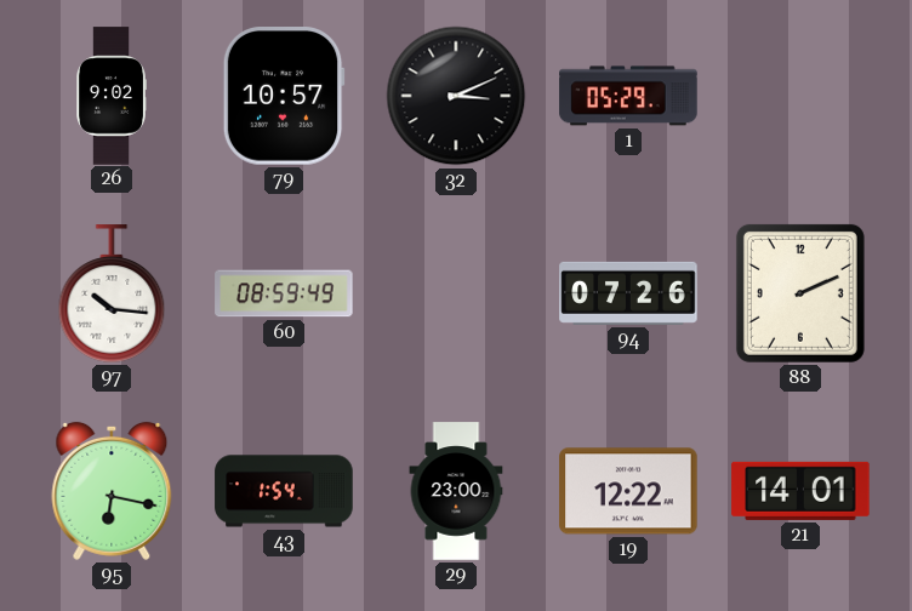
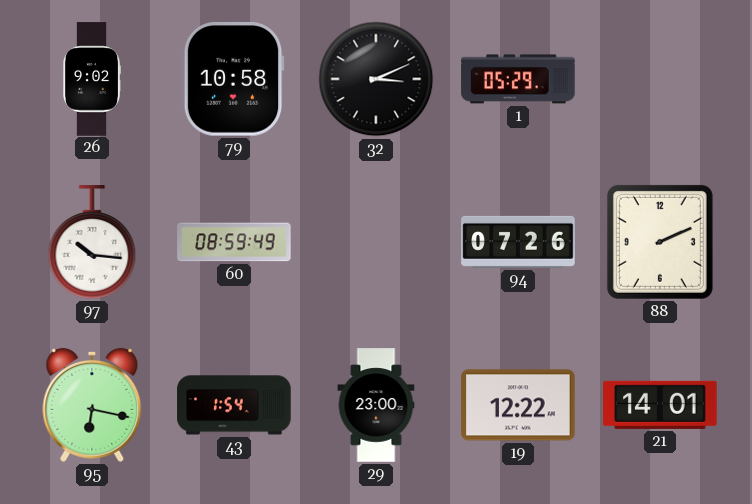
79: 10:57 -> 10:58 (234, 80)
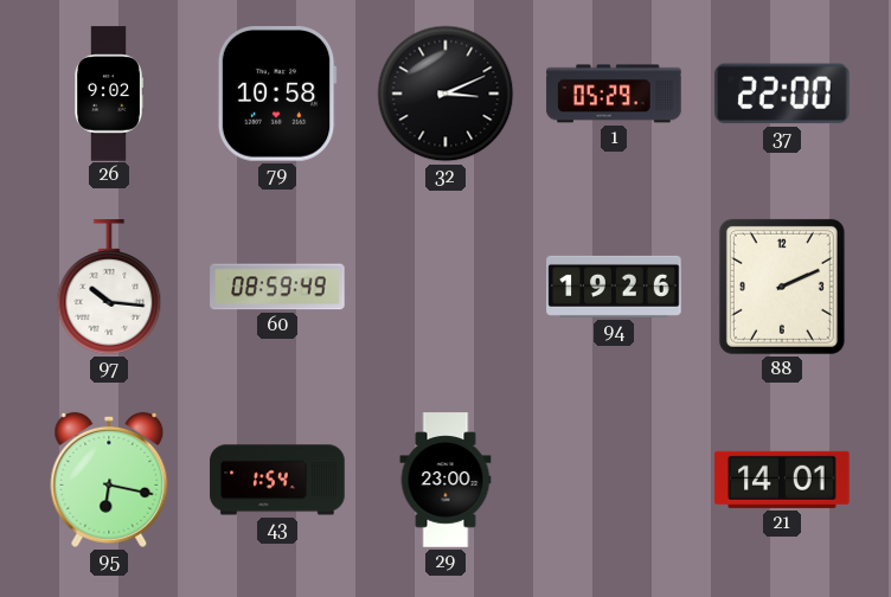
37: none -> 22:00 (783, 94)
94: 07:26 -> 19:26 (614, 287)
19: 12:22 -> none (518, 405)
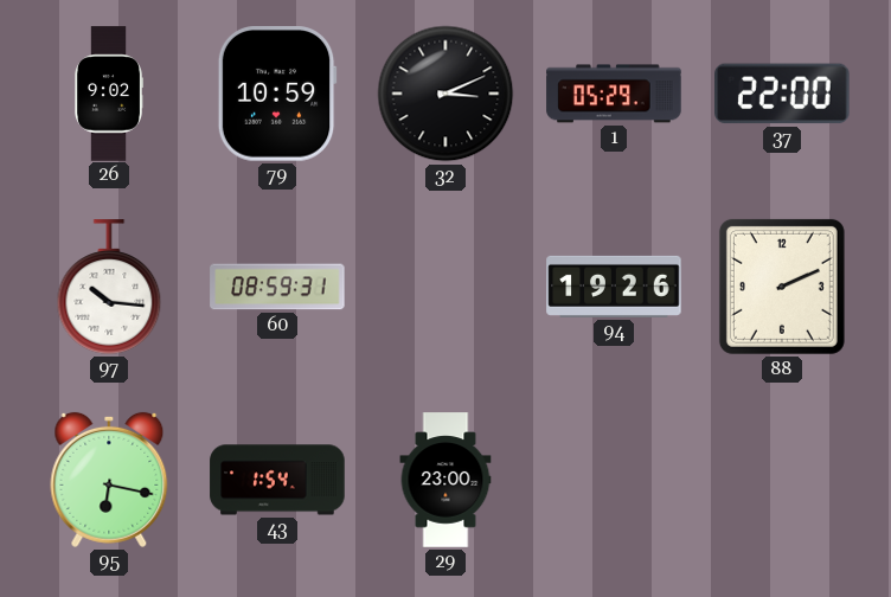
79: 10:58 -> 10:59 (277, 95)
60: 08:59:49 -> 08:59:31 (277, 287)
21: 14:01 -> none (782, 480)
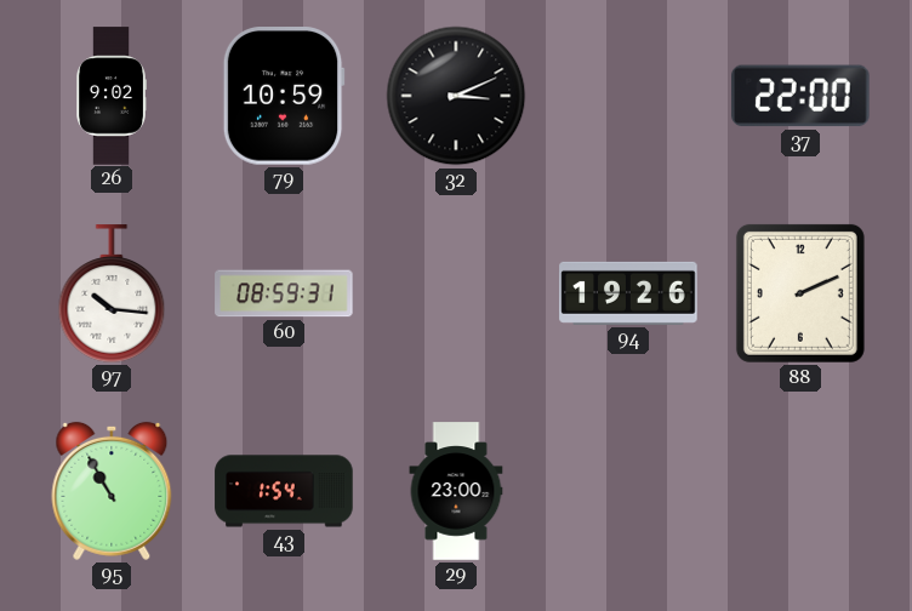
1: 05:29 -> none (614, 94)
95: 6:17 -> 10:55 (112, 491)
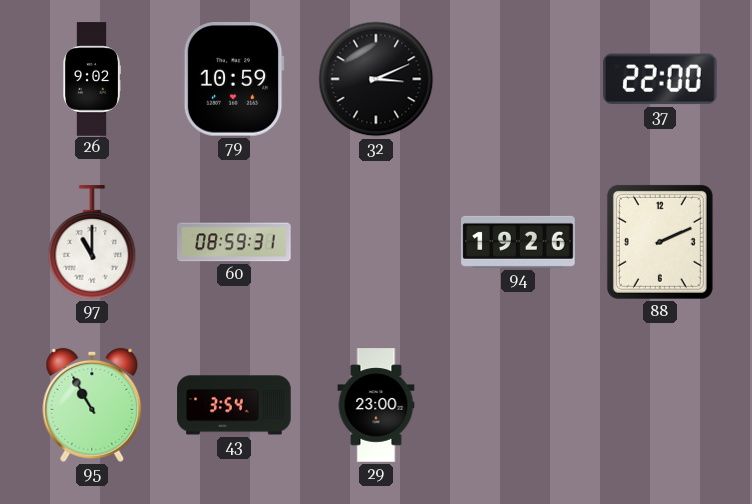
97: 10:16 -> 11:00 (92, 242)
43: 1:54 -> 3:54 (234, 405)
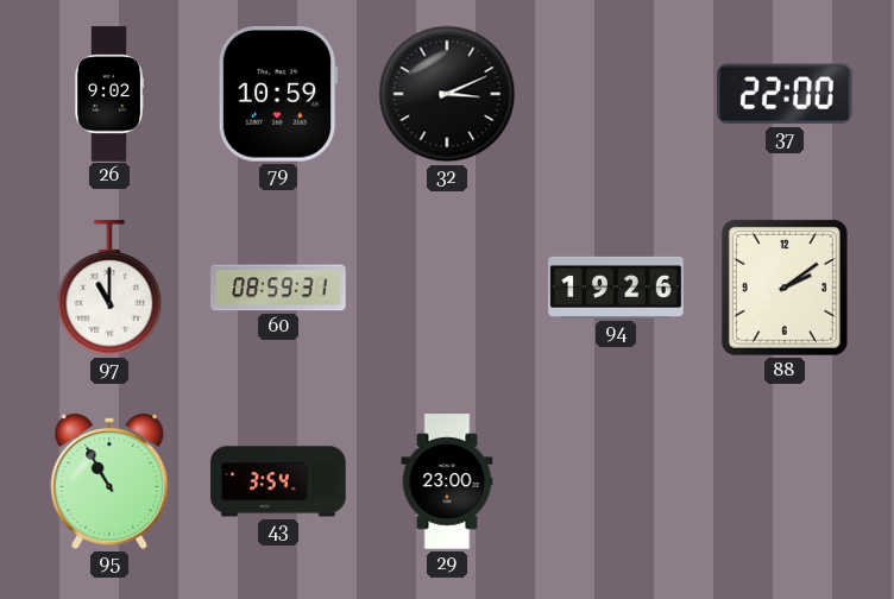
88: 2:11 -> 2:09 (785, 288)
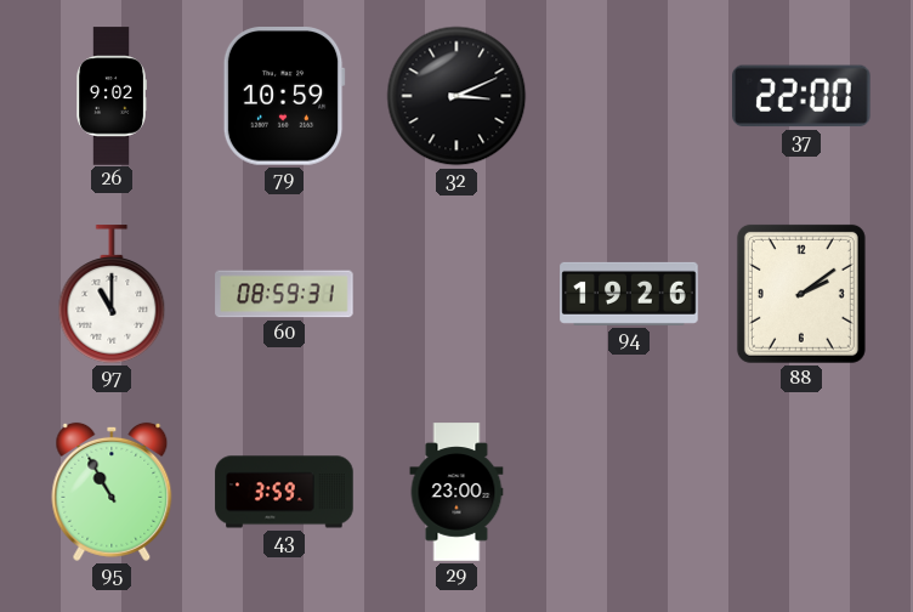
43: 3:54 -> 3:59 (284, 492)
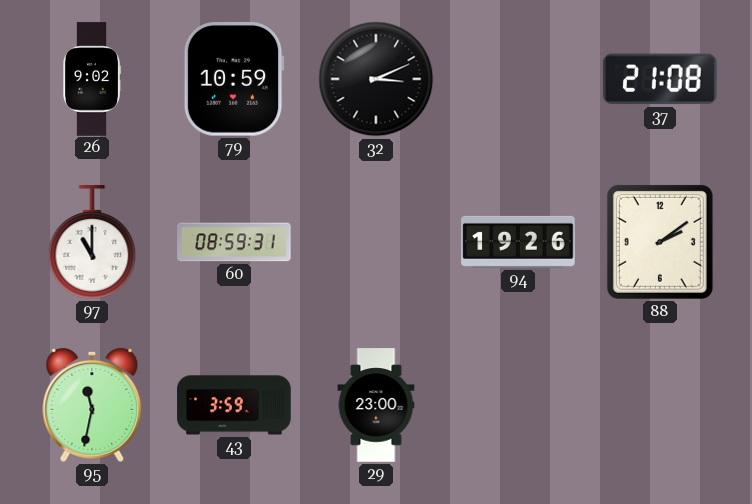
37: 22:00 -> 21:08 (661, 79)
95: 10:55 -> 11:32 (92, 405)
